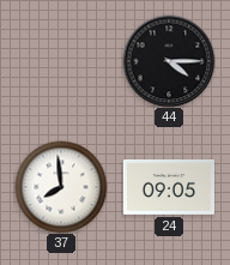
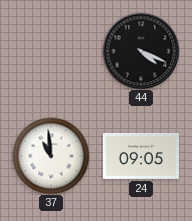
44: 4:15 -> 4:19 (141, 51)
37: 7:59 -> 10:59 (51, 156)
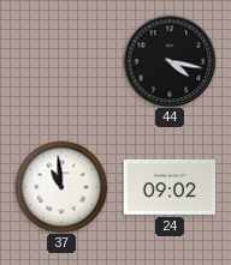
44: 4:19 -> 4:17 (170, 61)
24: 09:05 -> 09:02 (168, 187)
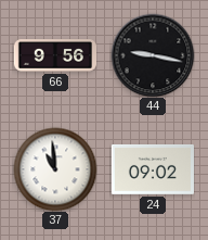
66: none -> 9:56 (54, 55)
44: 4:17 -> 9:17 (153, 55)
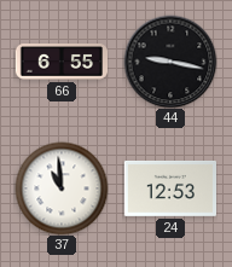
66: 9:56 -> 6:55 (60, 62)
24: 09:02 -> 12:53 (169, 188)
